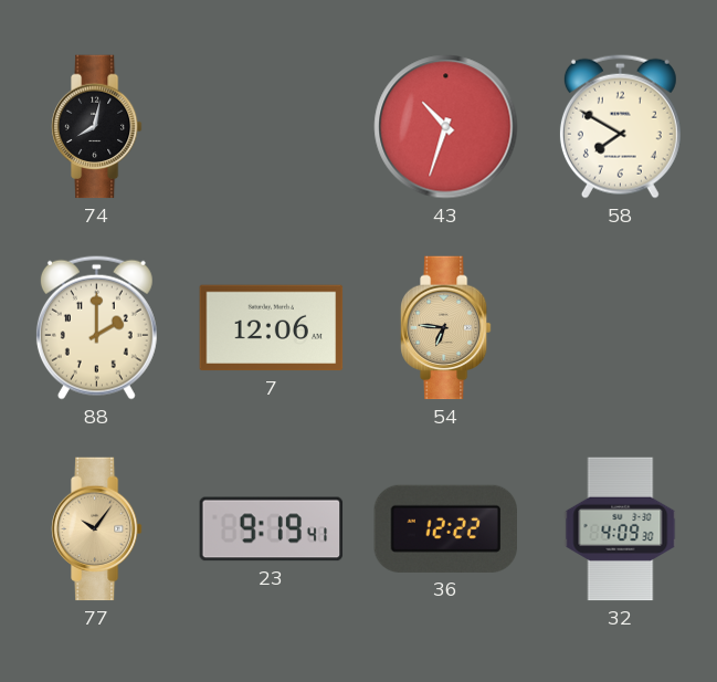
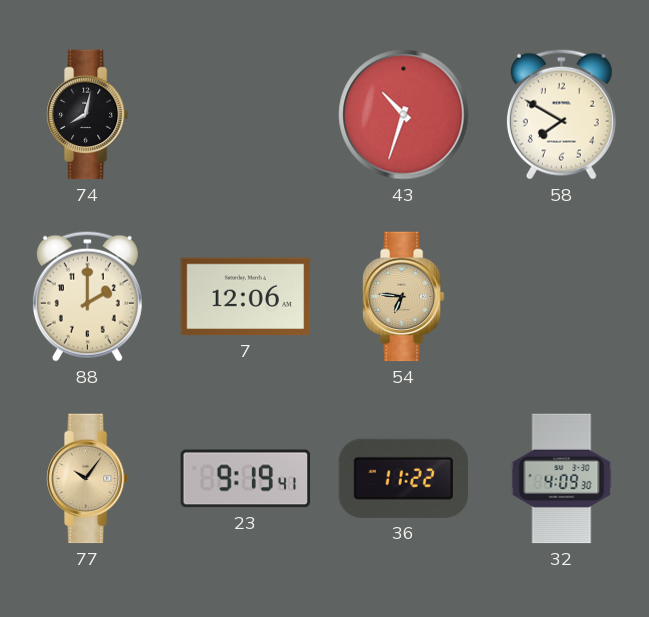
36: 12:22 -> 11:22 (403, 478)
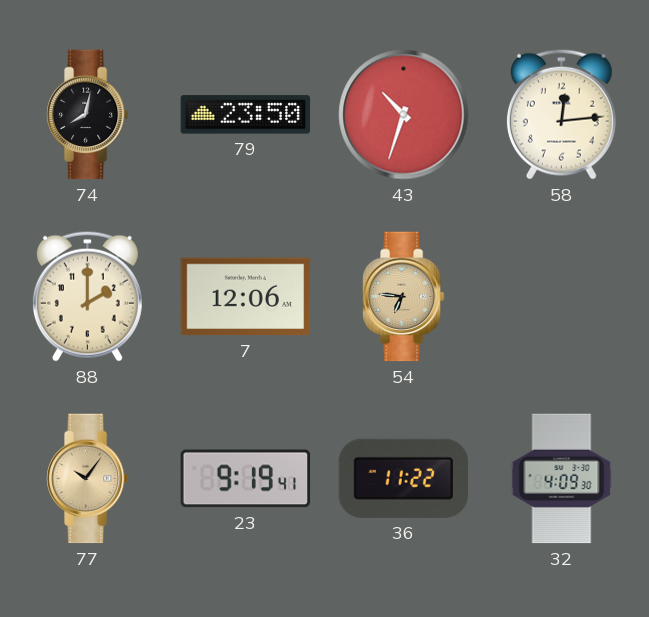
79: none -> 23:50 (246, 115)
58: 7:50 -> 12:14 (561, 114)
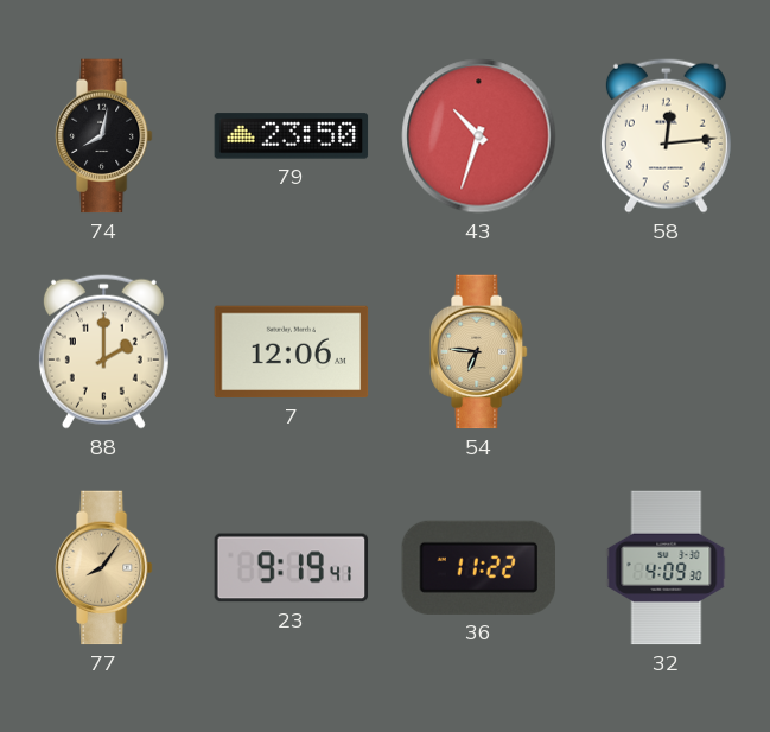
77: 10:06 -> 8:06 (103, 568)
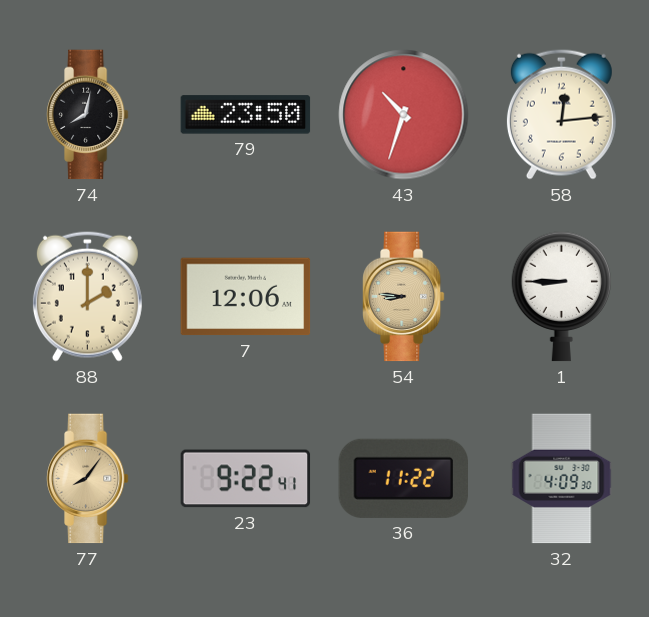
54: 6:46 -> 8:46 (403, 297)
1: none -> 8:45 (562, 297)
23: 9:19 -> 9:22 (246, 479)
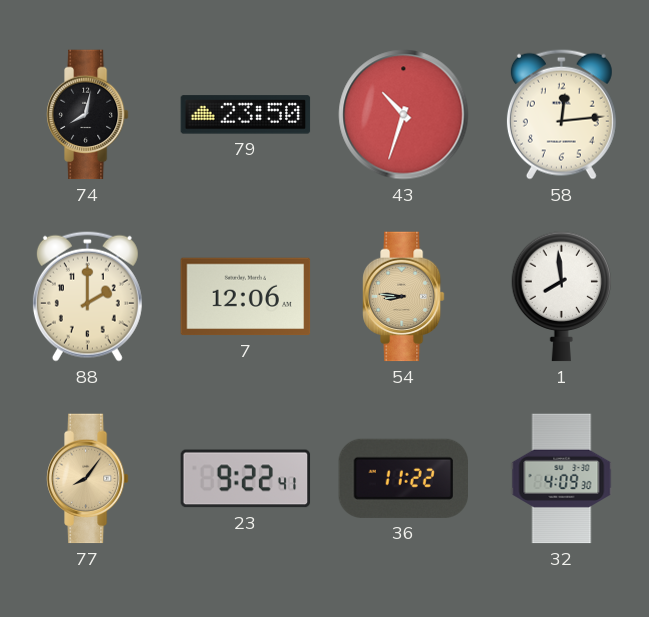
1: 8:45 -> 7:59 (562, 297)
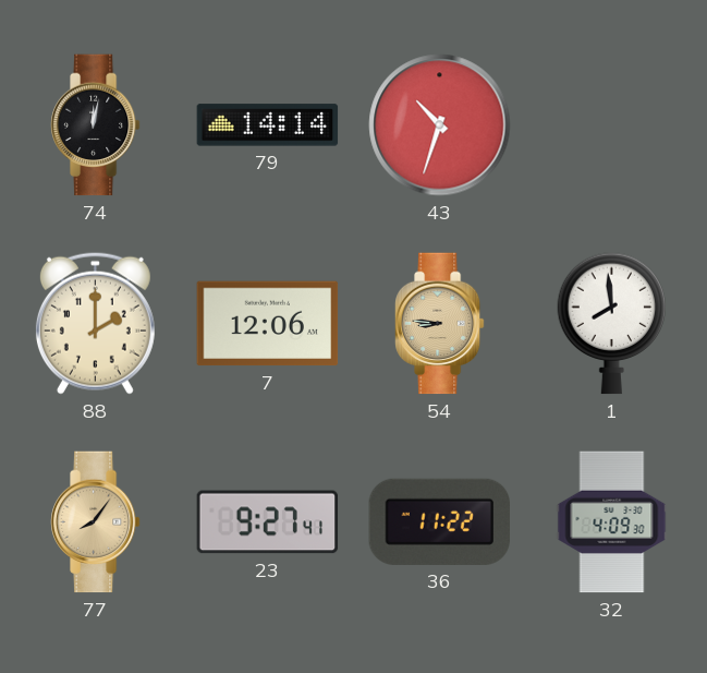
74: 8:02 -> 12:02 (95, 125)
79: 23:50 -> 14:14 (268, 125)
58: 12:14 -> none (561, 114)
23: 9:22 -> 9:27 (268, 522)
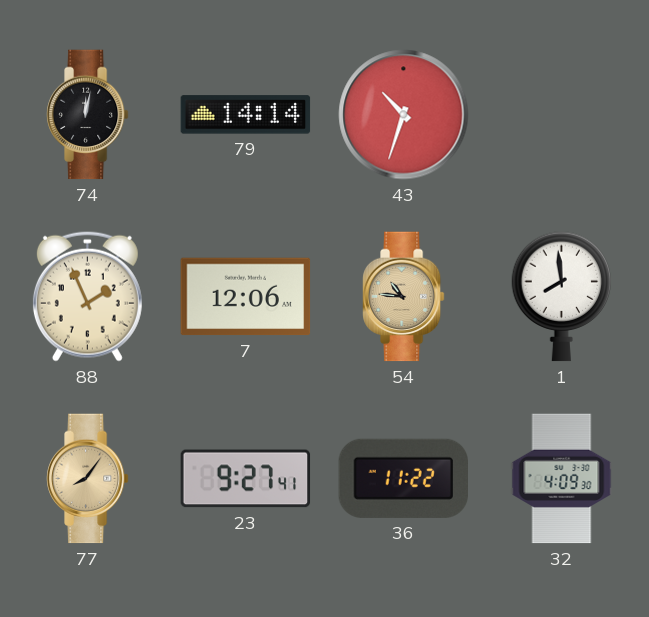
88: 2:00 -> 1:56 (87, 296)
54: 8:46 -> 10:46 (403, 297)
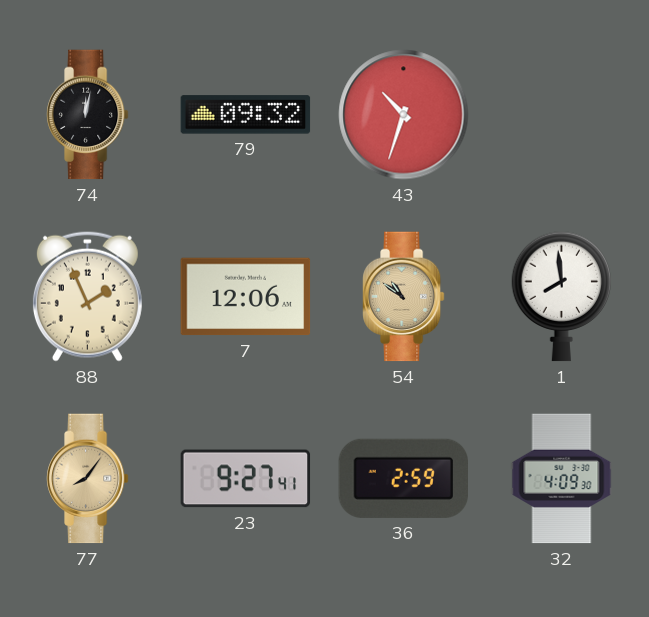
79: 14:14 -> 09:32 (246, 115)
54: 10:46 -> 10:51 (403, 297)
36: 11:22 -> 2:59 (403, 478)
